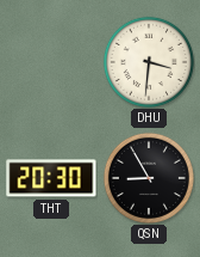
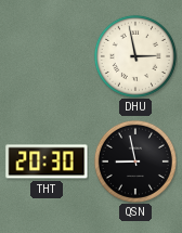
DHU: 3:31 -> 2:58 (135, 56)
QSN: 8:55 -> 8:58 (135, 161)
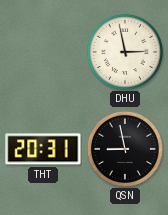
THT: 20:30 -> 20:31 (43, 149)
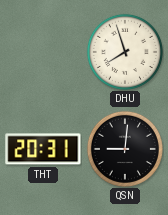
DHU: 2:58 -> 7:57 (125, 52)
QSN: 8:58 -> 9:01 (125, 149)
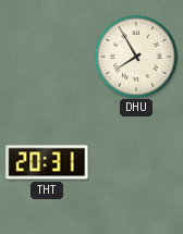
DHU: 7:57 -> 7:55 (136, 57)
QSN: 9:01 -> none (125, 149)
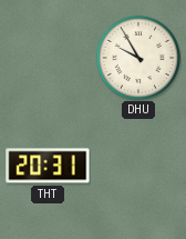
DHU: 7:55 -> 9:55 (138, 58)
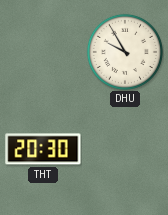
THT: 20:31 -> 20:30 (43, 149)
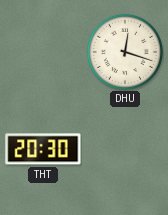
DHU: 9:55 -> 12:18 (125, 52)
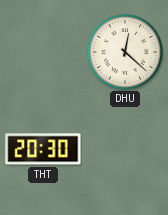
DHU: 12:18 -> 12:22 (125, 52)
